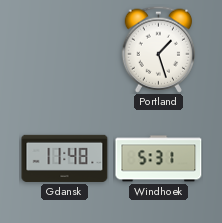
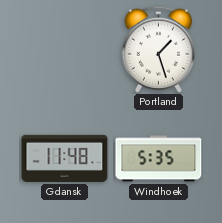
Windhoek: 5:31 -> 5:35 (159, 159)
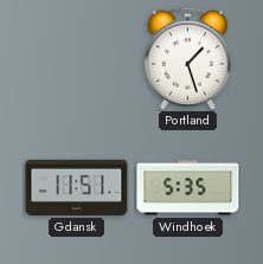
Gdansk: 11:48 -> 11:51 (77, 187)
